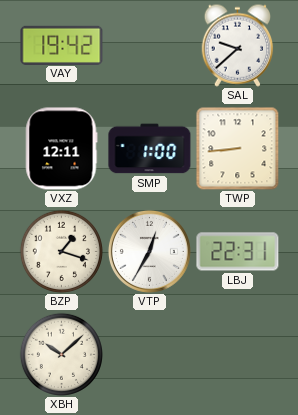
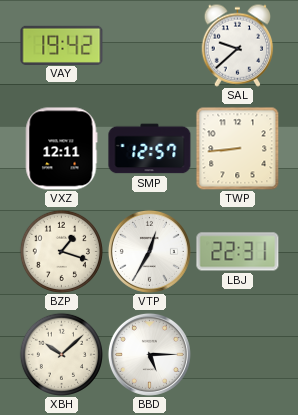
SMP: 1:00 -> 12:57 (150, 149)
BBD: none -> 5:15 (149, 354)
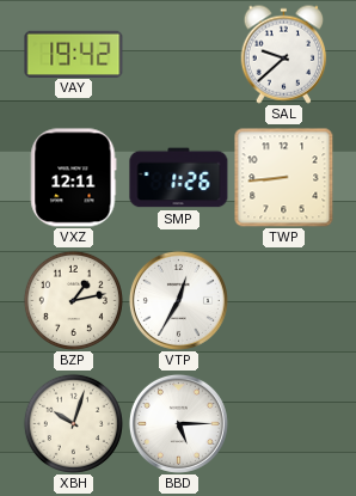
SMP: 12:57 -> 1:26 (179, 178)
BZP: 1:18 -> 1:13 (73, 300)
LBJ: 22:31 -> none (238, 252)
XBH: 10:08 -> 10:03 (73, 423)
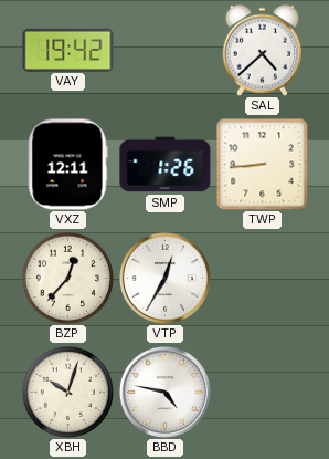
SAL: 9:38 -> 4:38 (263, 50)
BZP: 1:13 -> 12:37 (67, 278)
BBD: 5:15 -> 4:47 (164, 392)
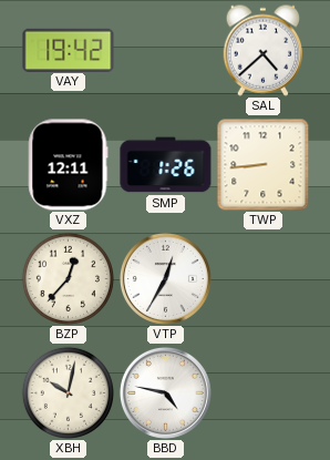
XBH: 10:03 -> 10:02 (68, 392)
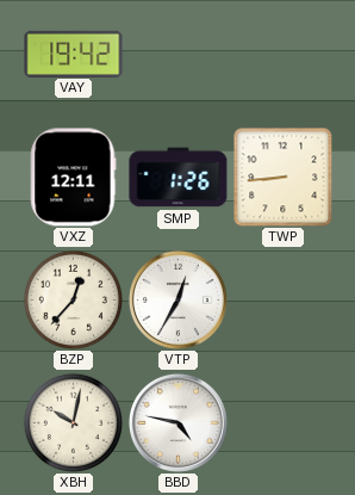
SAL: 4:38 -> none (264, 50)
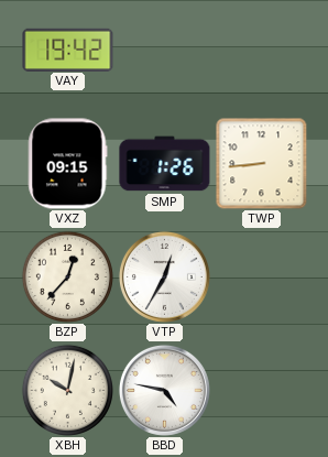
VXZ: 12:11 -> 09:15 (67, 164)
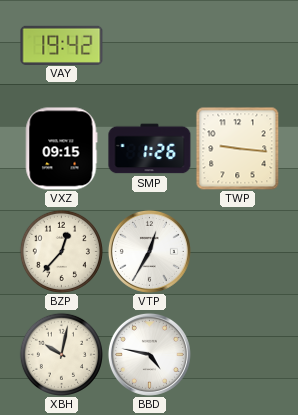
TWP: 8:44 -> 9:16 (237, 148)
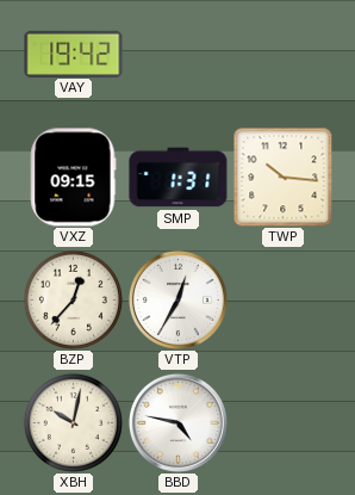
SMP: 1:26 -> 1:31 (179, 178)
TWP: 9:16 -> 10:16 (282, 177)
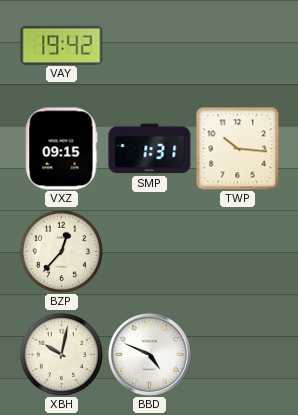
VTP: 12:35 -> none (177, 299)
BBD: 4:47 -> 4:49 (149, 354)
